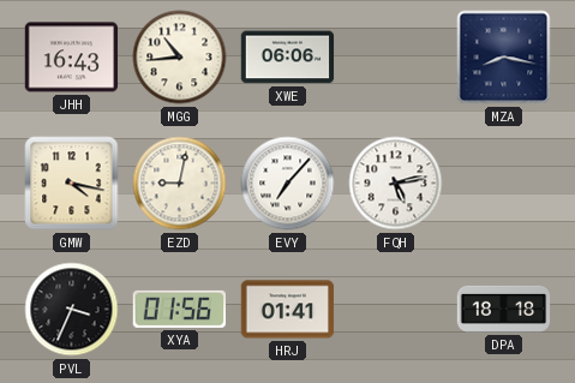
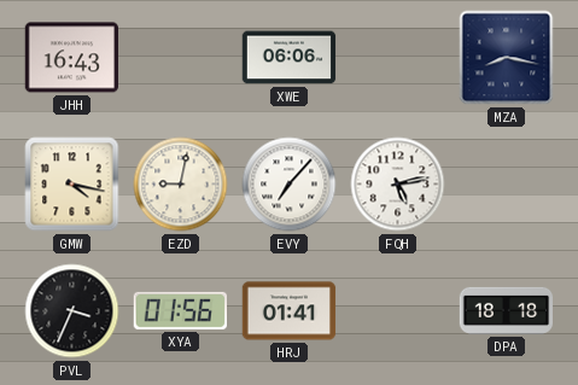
MGG: 10:44 -> none (180, 58)
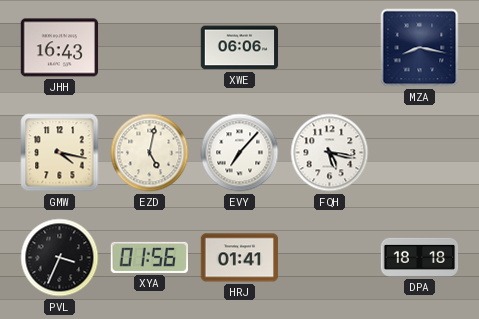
EZD: 9:02 -> 5:02 (150, 153)
FQH: 5:13 -> 5:17 (330, 153)
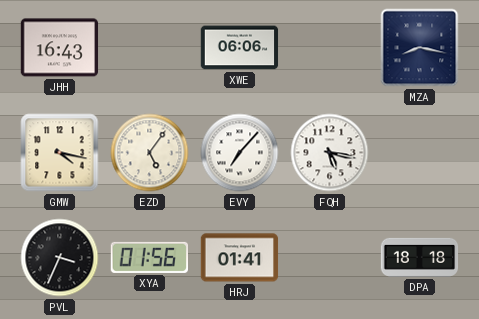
EZD: 5:02 -> 5:06 (150, 153)
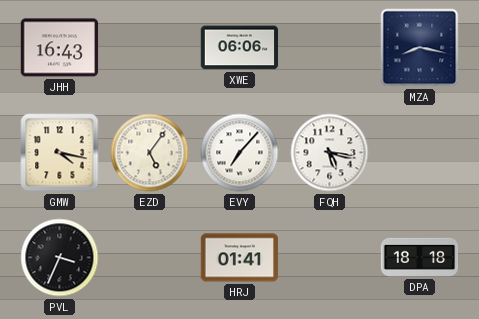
XYA: 01:56 -> none (149, 257)
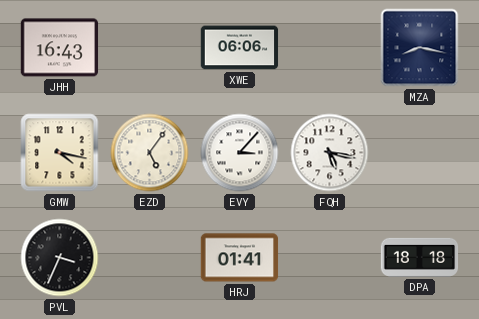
EVY: 7:07 -> 3:07 (240, 153)
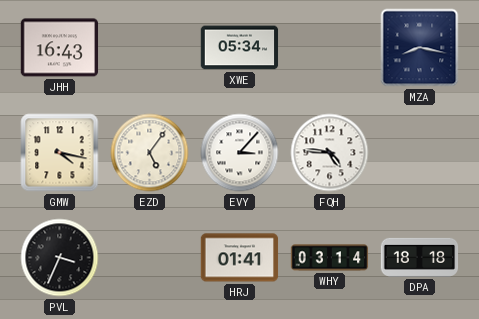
XWE: 06:06 -> 05:34 (240, 48)
FQH: 5:17 -> 4:46 (330, 153)
WHY: none -> 03:14 (330, 258)
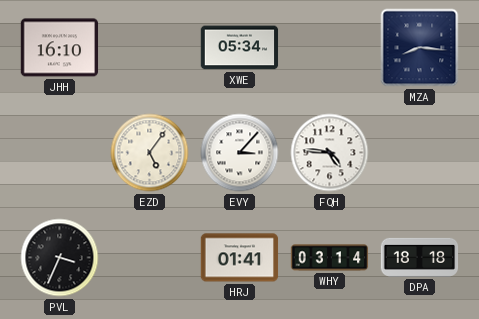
JHH: 16:43 -> 16:10 (60, 48)
MZA: 8:17 -> 8:16 (420, 48)
GMW: 4:17 -> none (60, 153)
